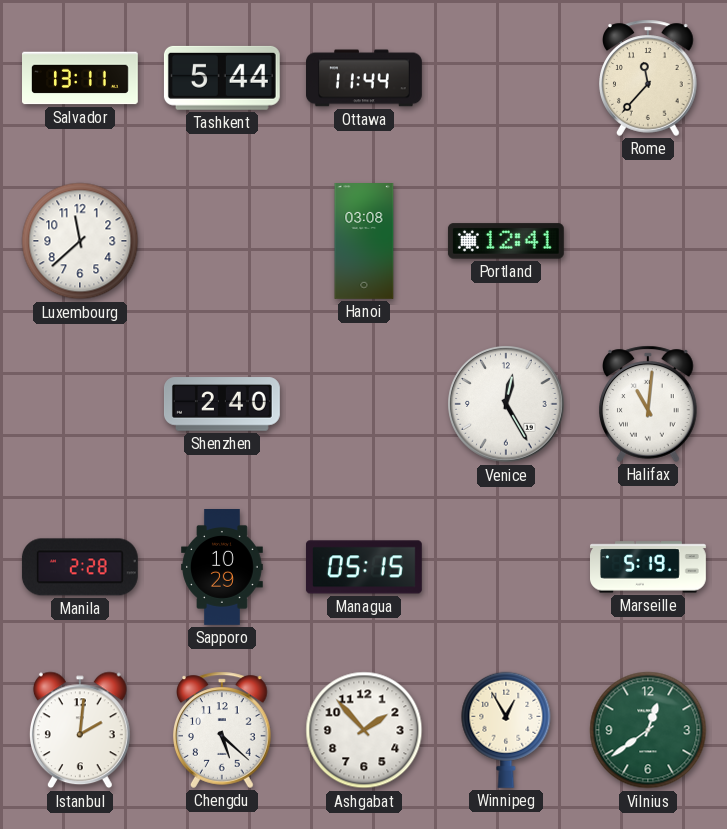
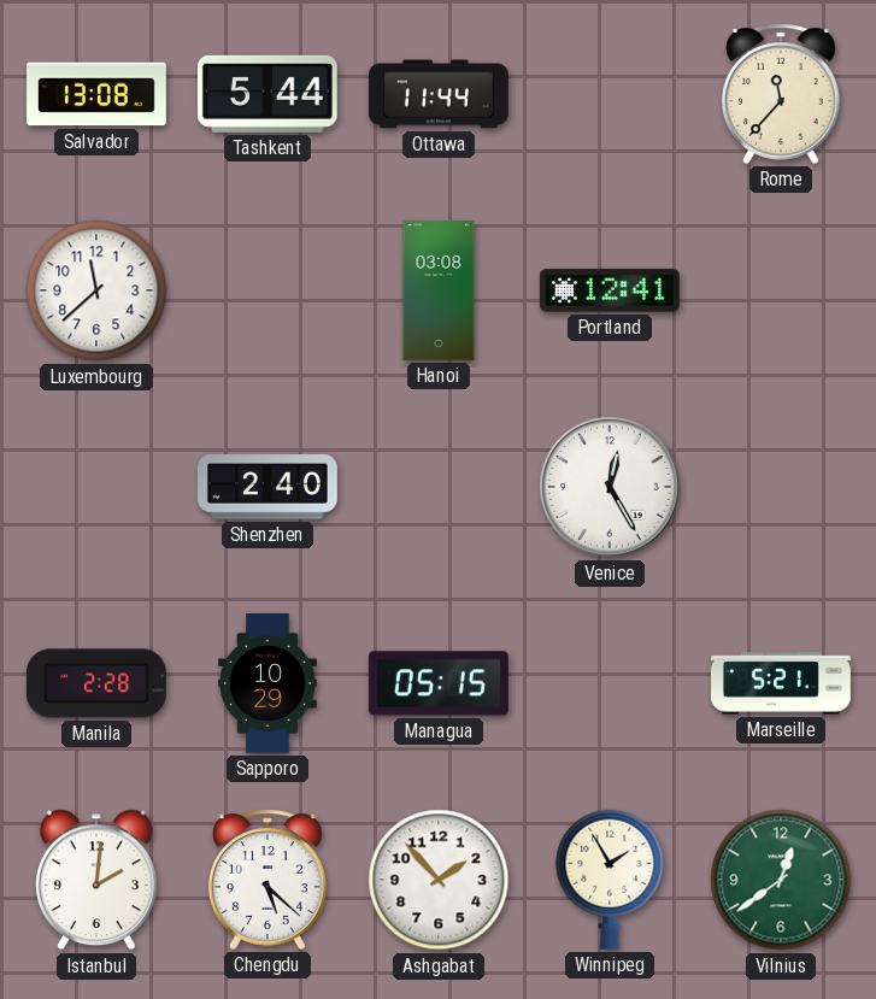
Salvador: 13:11 -> 13:08 (98, 94)
Halifax: 11:01 -> none (649, 404)
Marseille: 5:19 -> 5:21 (782, 683)
Winnipeg: 12:55 -> 1:55 (610, 880)
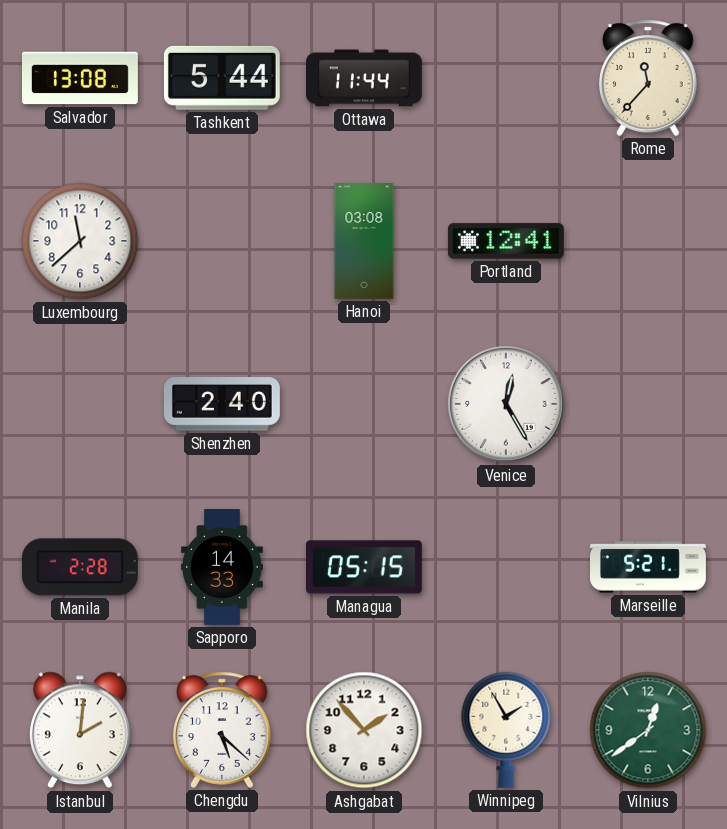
Sapporo: 10:29 -> 14:33 (222, 568)
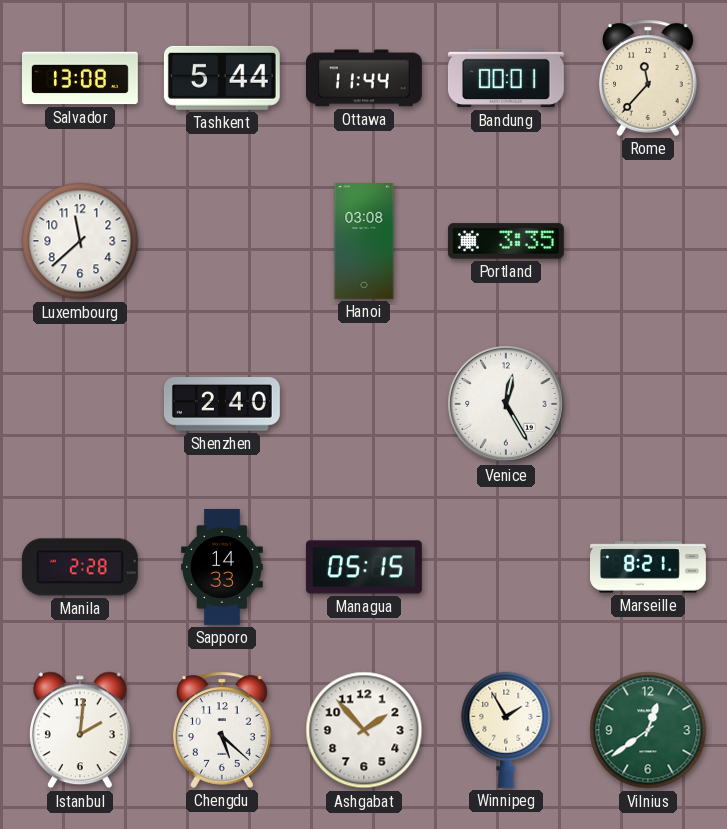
Bandung: none -> 00:01 (506, 78)
Portland: 12:41 -> 3:35 (506, 241)
Marseille: 5:21 -> 8:21 (649, 567)
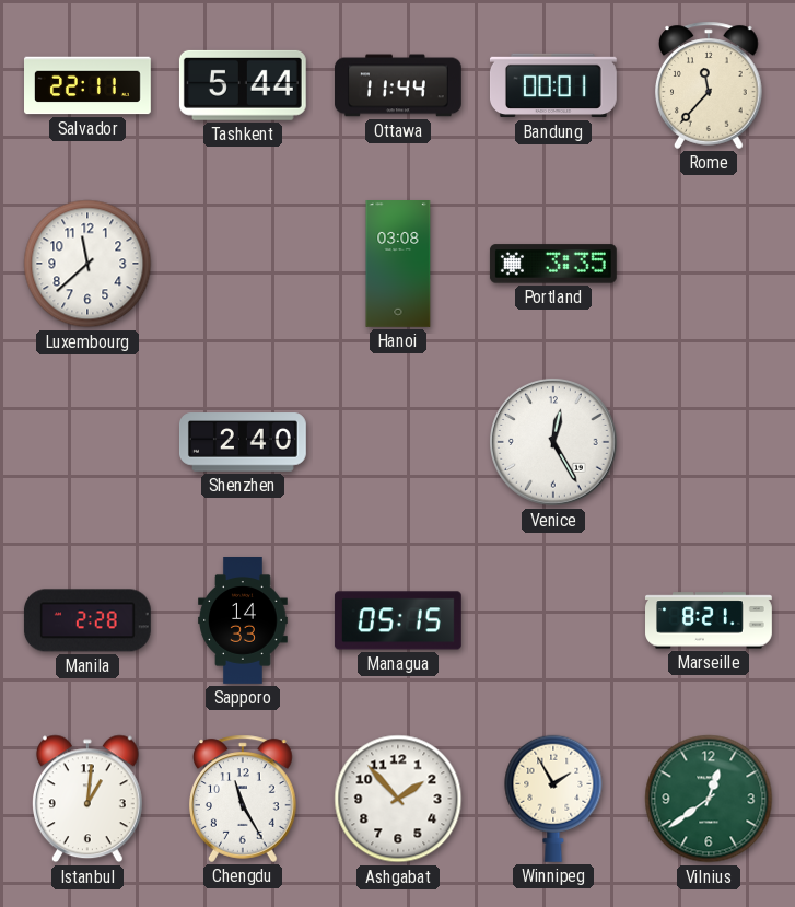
Salvador: 13:08 -> 22:11 (89, 85)
Istanbul: 2:01 -> 1:01 (87, 799)
Chengdu: 5:22 -> 11:25 (244, 799)
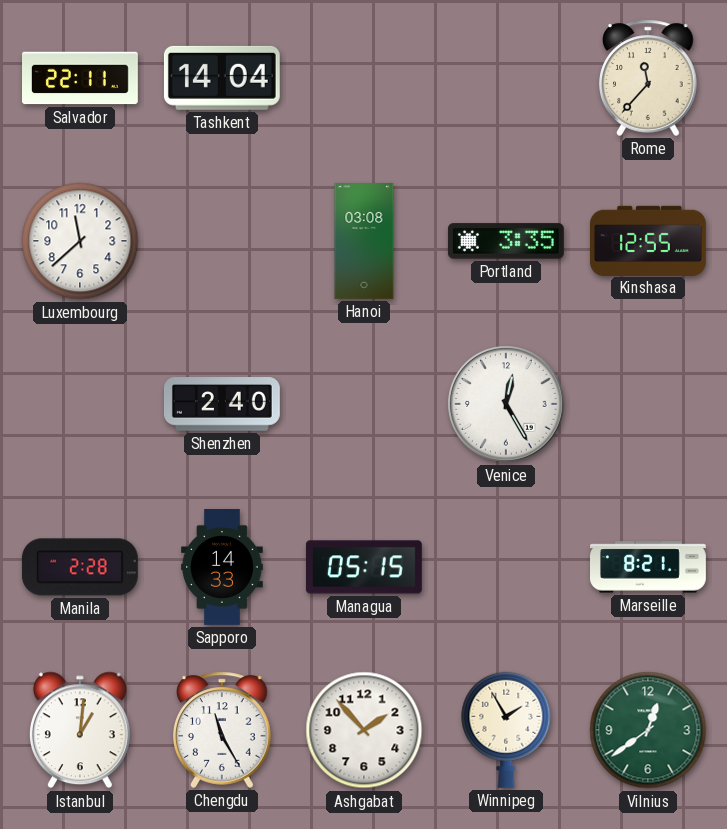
Tashkent: 5:44 -> 14:04 (222, 78)
Ottawa: 11:44 -> none (399, 85)
Bandung: 00:01 -> none (553, 85)
Kinshasa: none -> 12:55 (649, 240)
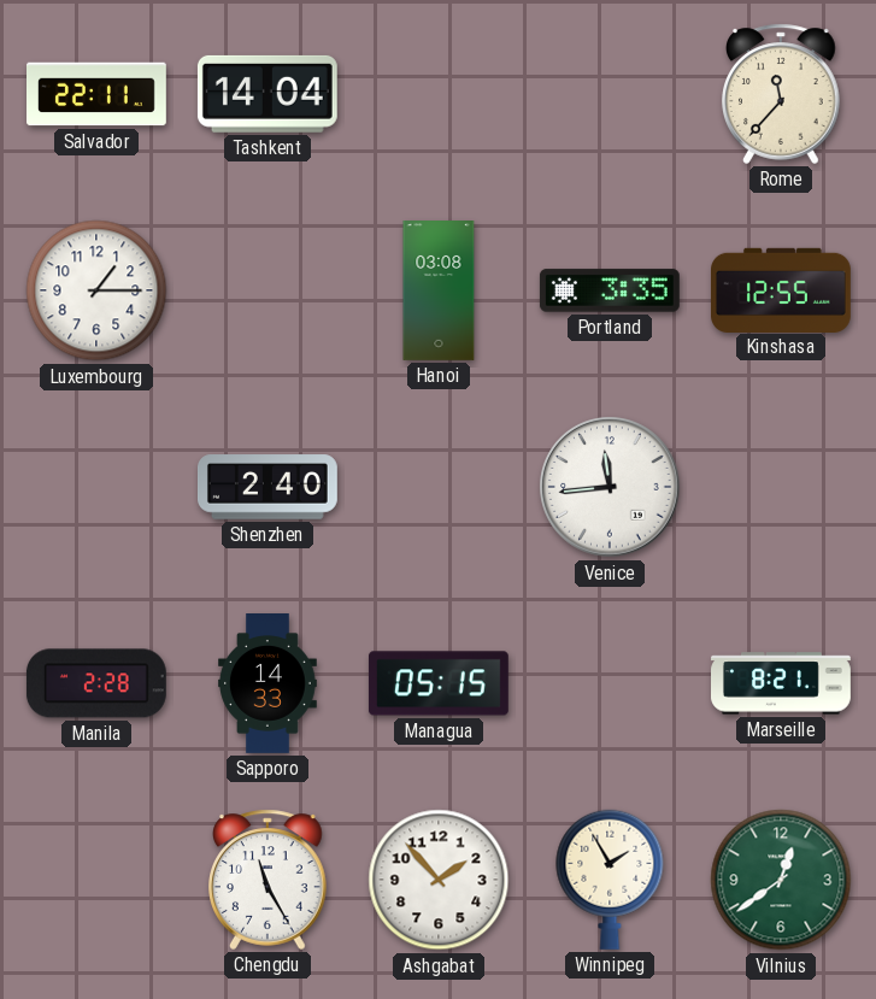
Luxembourg: 11:38 -> 1:15 (96, 290)
Venice: 12:25 -> 11:44 (610, 487)
Istanbul: 1:01 -> none (80, 730)
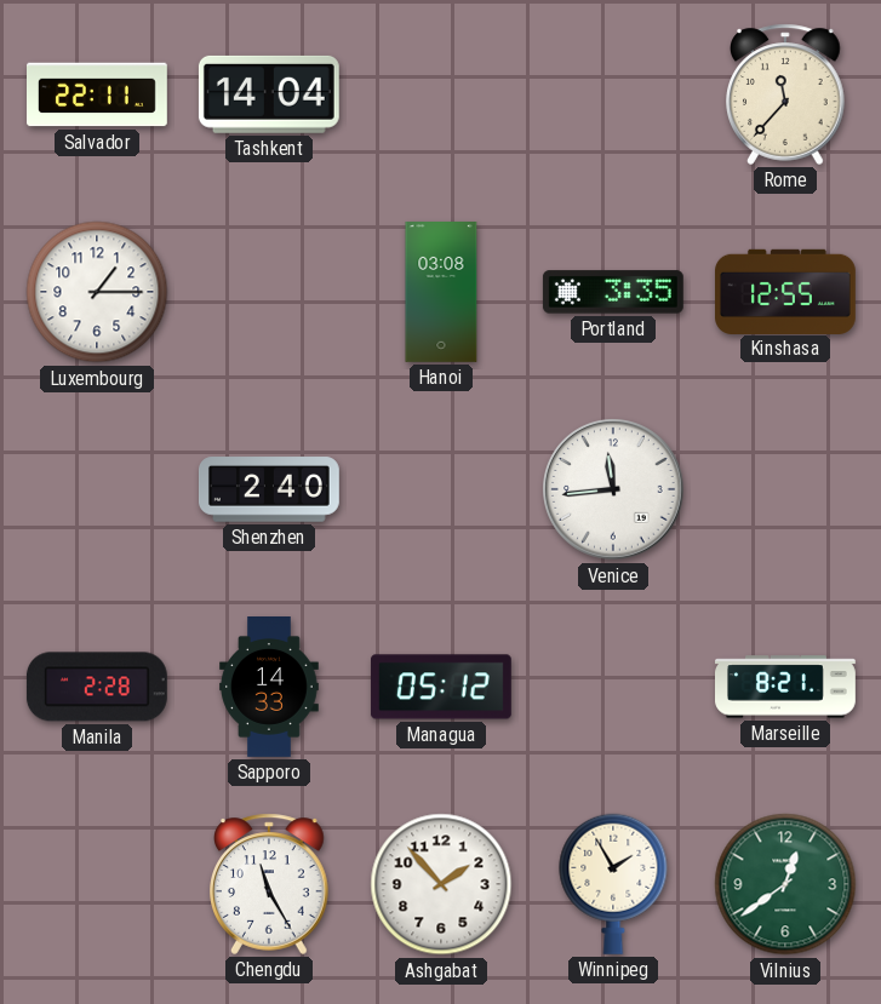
Managua: 05:15 -> 05:12 (441, 687)
